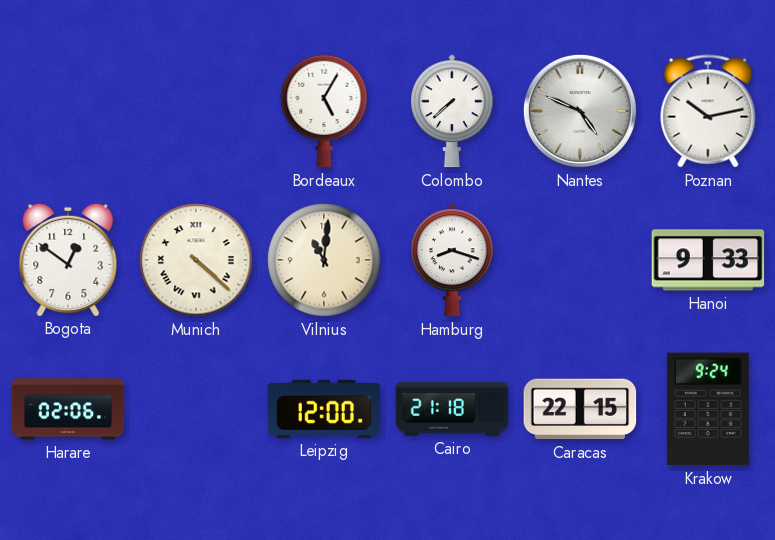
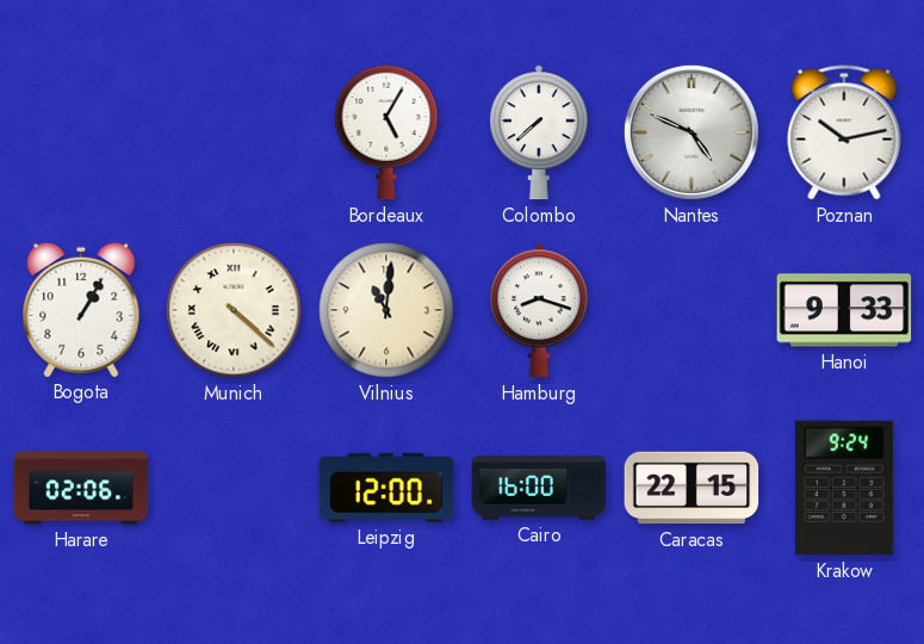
Bogota: 12:51 -> 1:05 (81, 309)
Cairo: 21:18 -> 16:00 (539, 488)
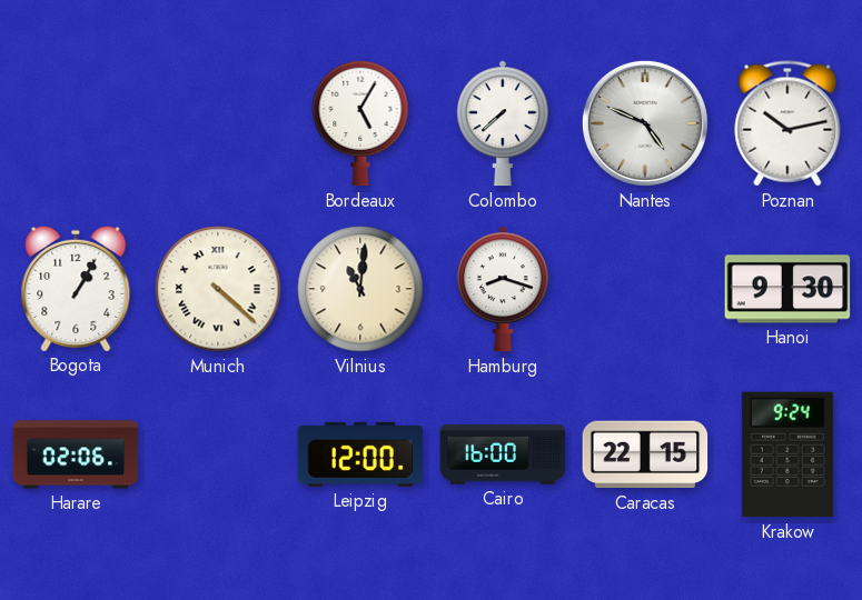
Hanoi: 9:33 -> 9:30 (787, 289)
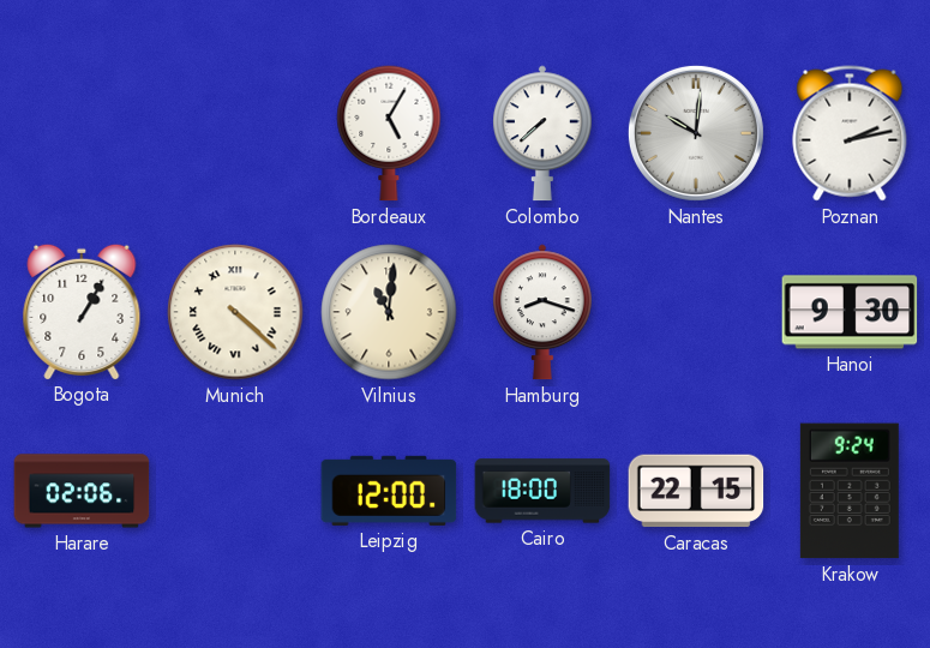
Nantes: 4:49 -> 10:01 (696, 133)
Poznan: 10:13 -> 2:13 (850, 133)
Cairo: 16:00 -> 18:00 (542, 491)
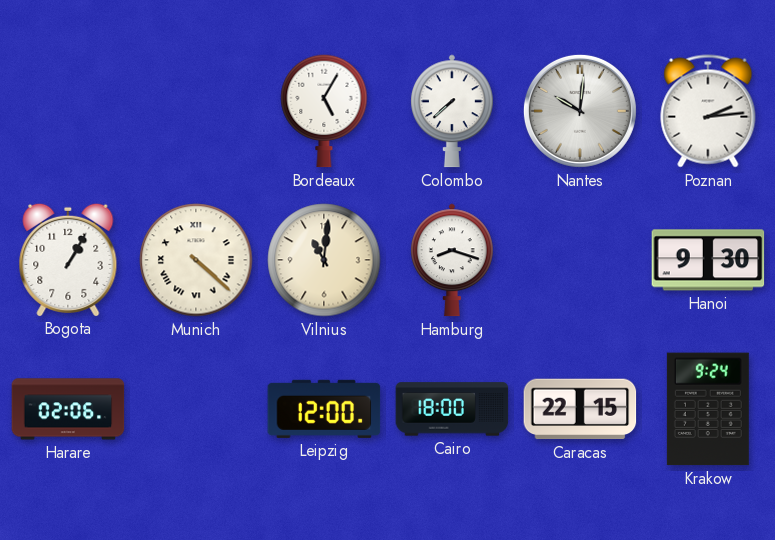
Poznan: 2:13 -> 2:14 (708, 111)
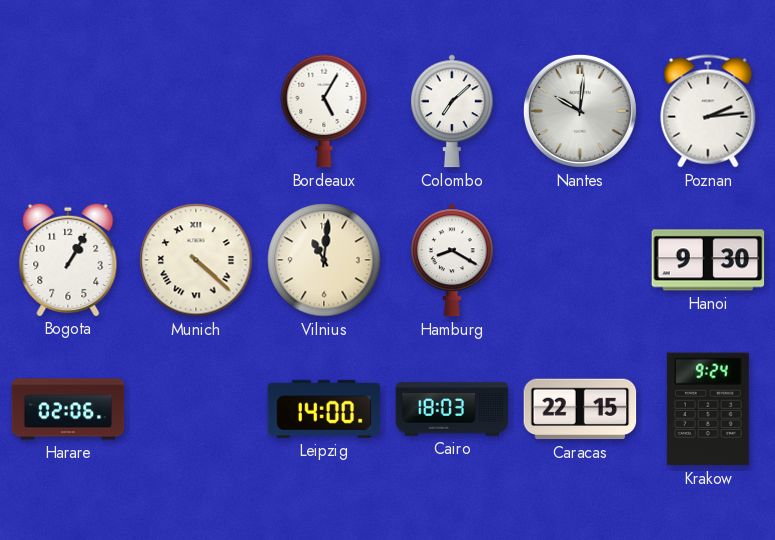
Colombo: 7:38 -> 7:08 (452, 111)
Hamburg: 8:18 -> 8:20 (452, 260)
Leipzig: 12:00 -> 14:00 (324, 409)
Cairo: 18:00 -> 18:03 (452, 409)
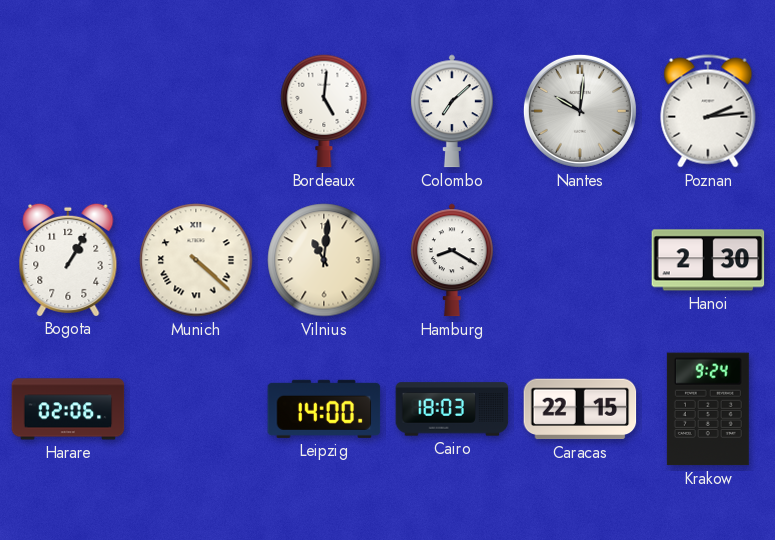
Bordeaux: 5:05 -> 5:01 (324, 111)
Hanoi: 9:30 -> 2:30 (708, 260)
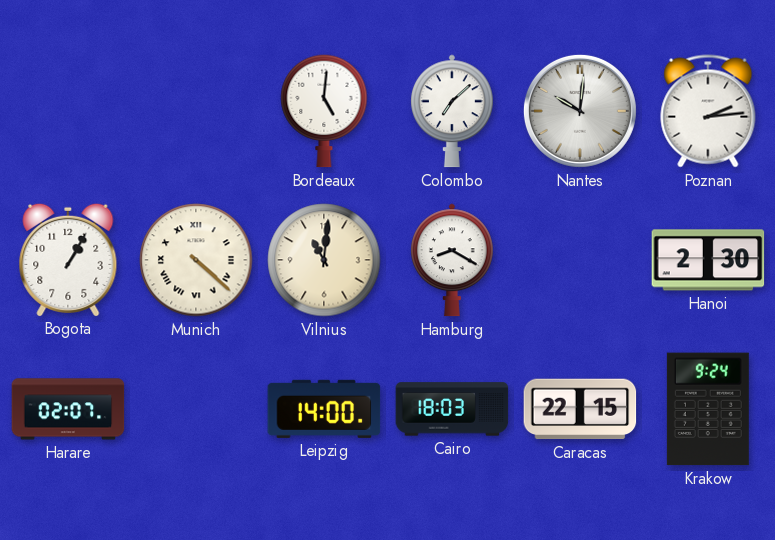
Harare: 02:06 -> 02:07 (68, 409)
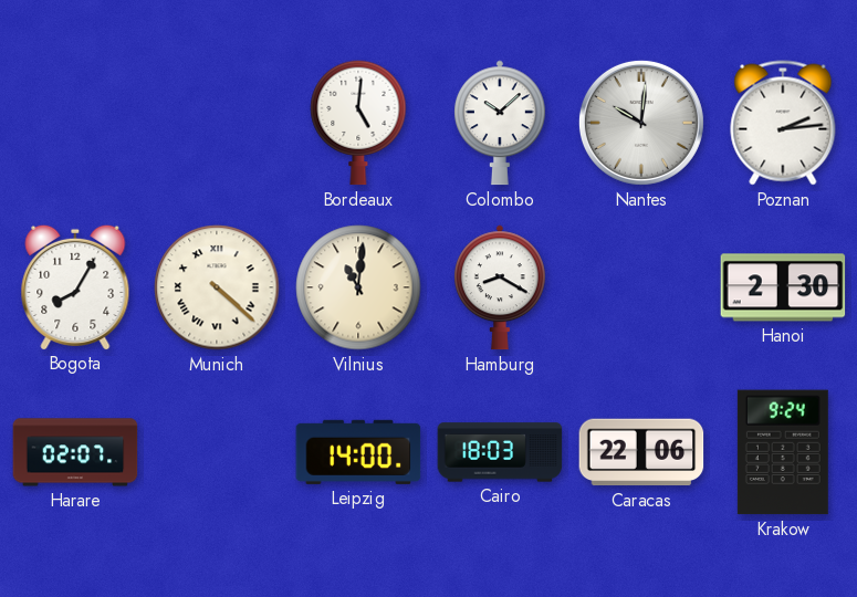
Colombo: 7:08 -> 10:08 (500, 123)
Bogota: 1:05 -> 8:05 (75, 286)
Caracas: 22:15 -> 22:06 (641, 452)
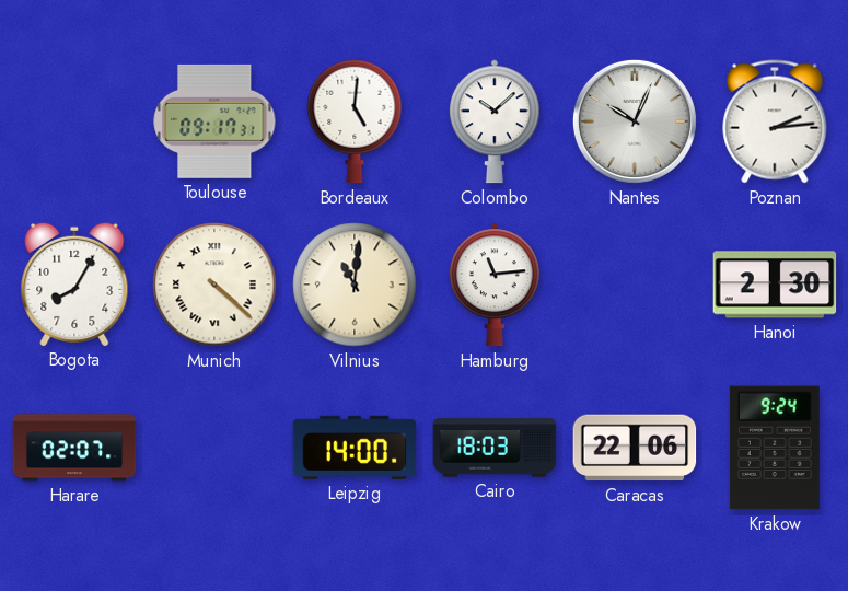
Toulouse: none -> 09:17 (214, 121)
Nantes: 10:01 -> 10:04 (635, 121)
Hamburg: 8:20 -> 11:14 (495, 285)
